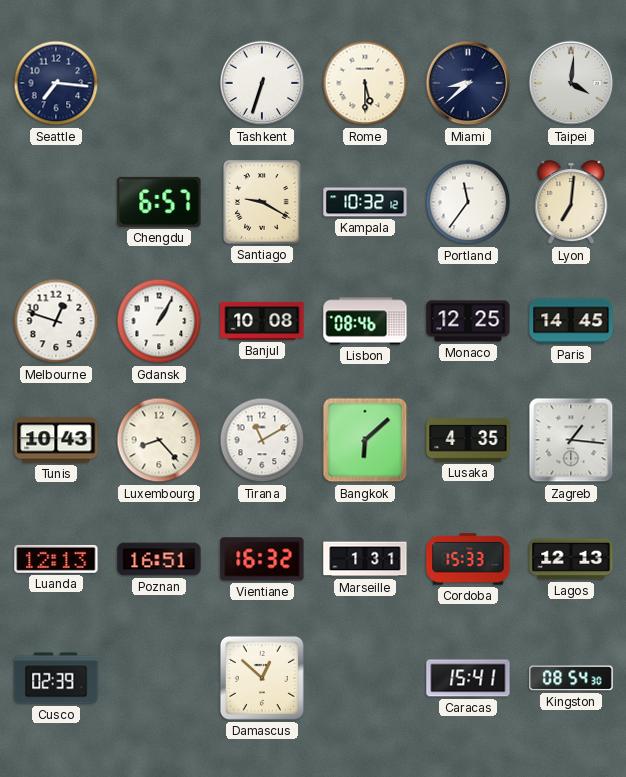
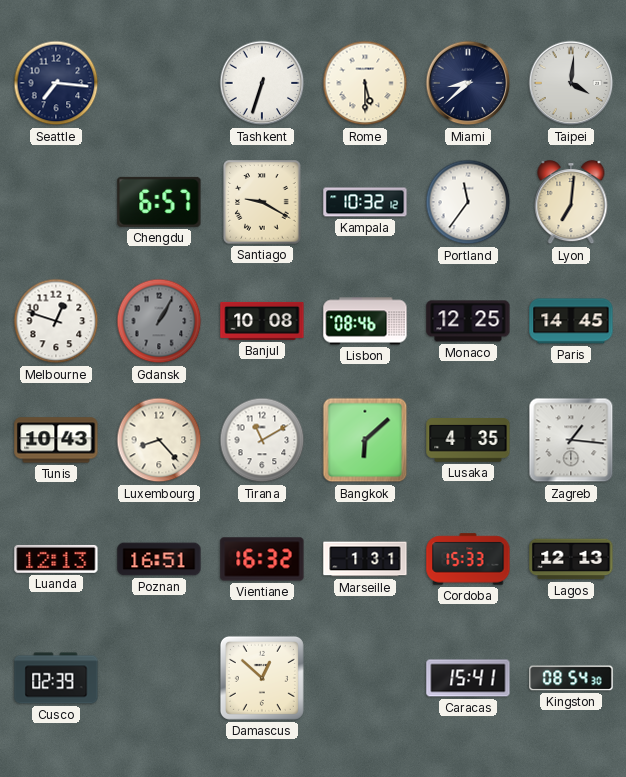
Gdansk dial: white -> grey (159, 321)
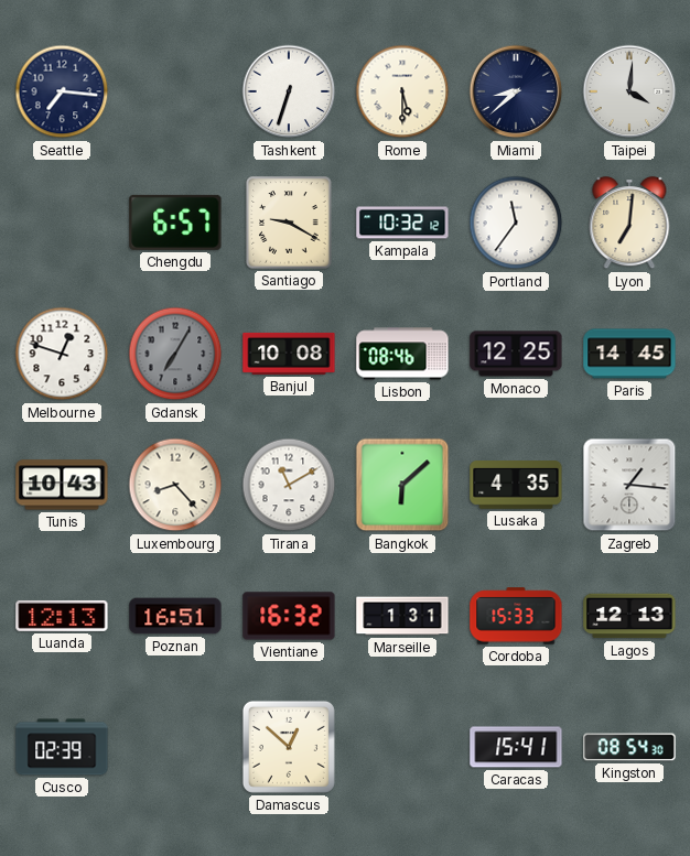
Gdansk: 1:05 -> 7:05 (175, 354)
